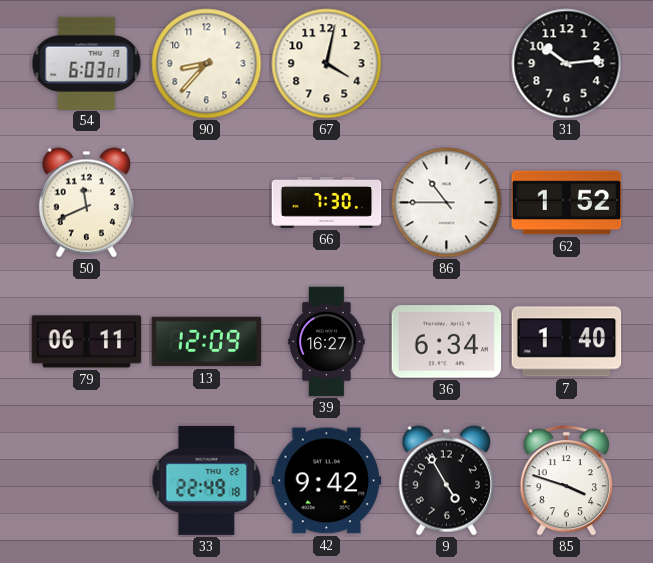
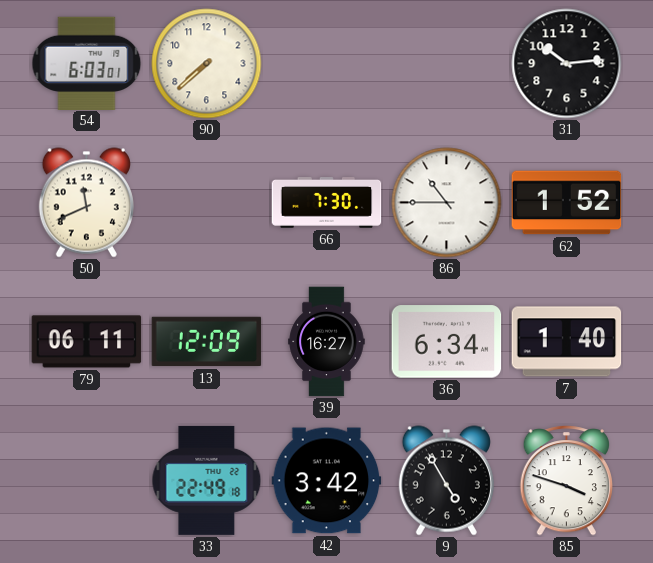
90: 8:37 -> 7:38 (207, 64)
67: 4:02 -> none (327, 64)
42: 9:42 -> 3:42 (327, 481)
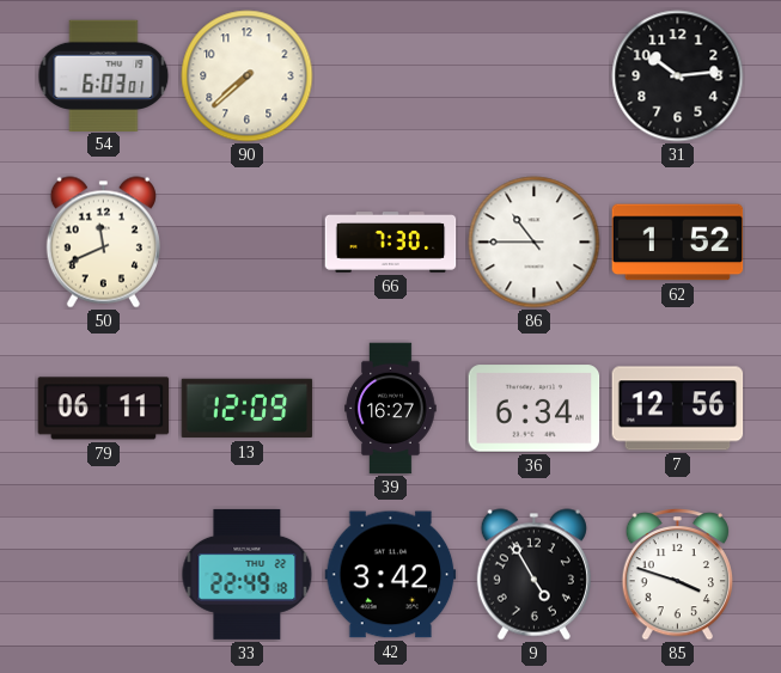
7: 1:40 -> 12:56 (678, 409)
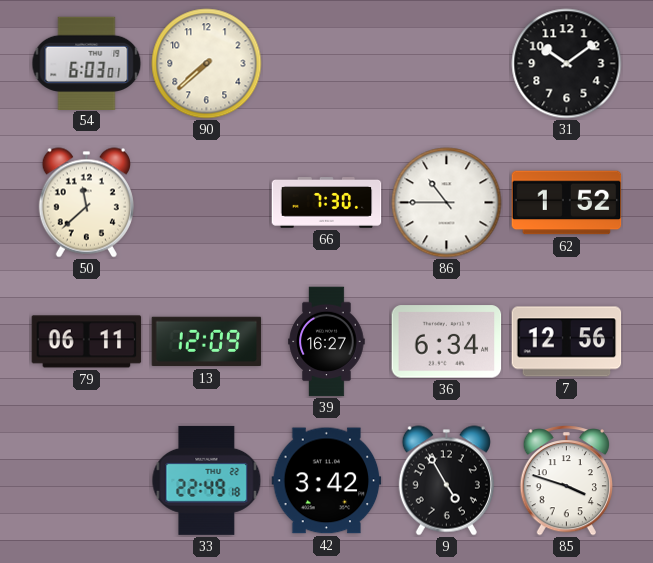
31: 10:14 -> 10:09 (567, 64)
50: 11:41 -> 11:38 (86, 203)
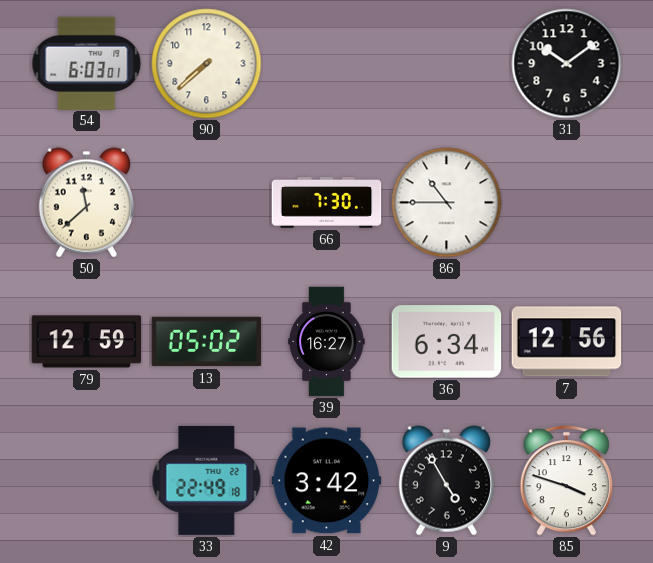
62: 1:52 -> none (567, 203)
79: 06:11 -> 12:59 (87, 342)
13: 12:09 -> 05:02 (207, 342)
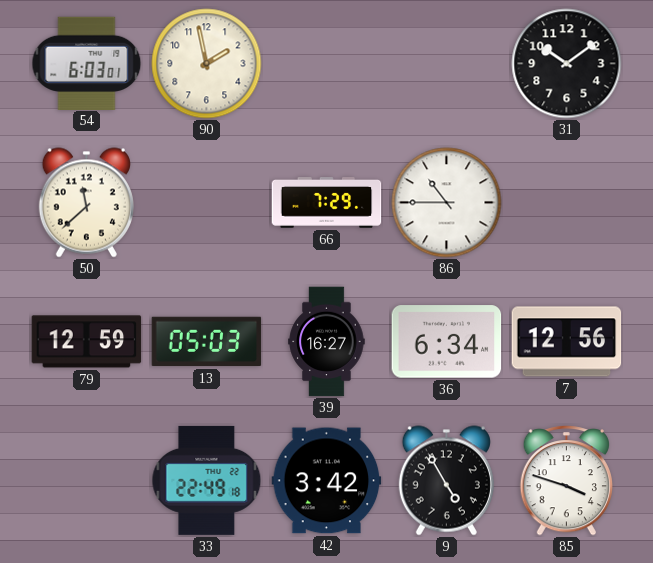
90: 7:38 -> 1:58 (207, 64)
66: 7:30 -> 7:29 (327, 203)
13: 05:02 -> 05:03 (207, 342)
